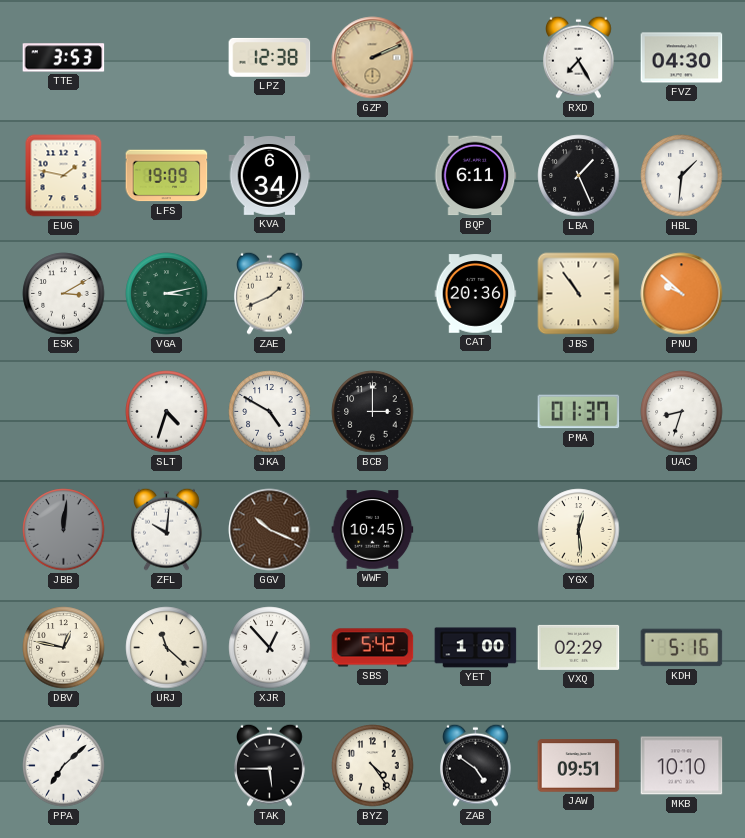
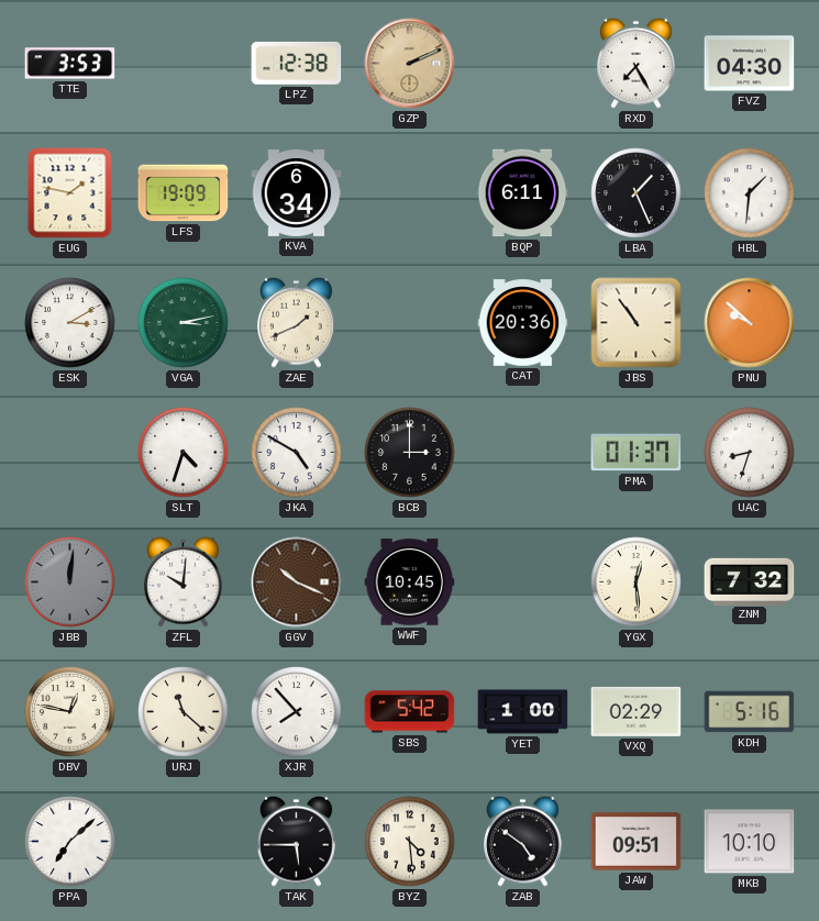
ZNM: none -> 7:32 (750, 581)
XJR: 12:53 -> 7:53 (297, 712)
BYZ: 4:24 -> 4:29 (410, 842)
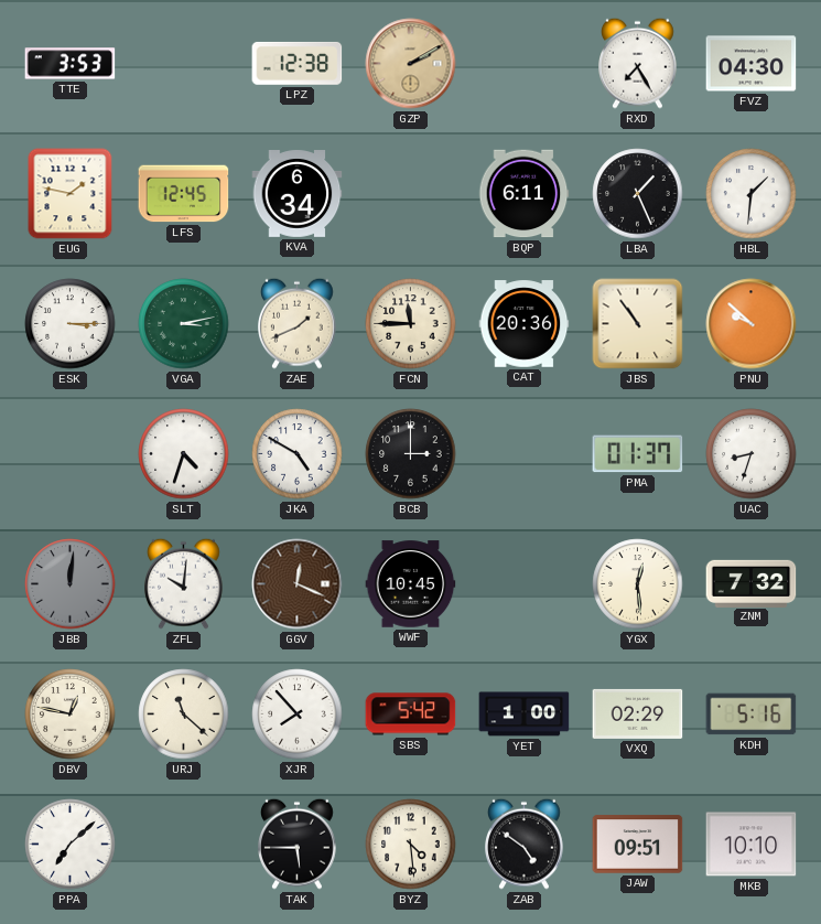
GZP: 2:11 -> 2:10 (411, 64)
LFS: 19:09 -> 12:45 (184, 194)
ESK: 3:10 -> 3:15 (71, 324)
FCN: none -> 11:45 (411, 324)
GGV: 10:19 -> 12:19 (298, 584)
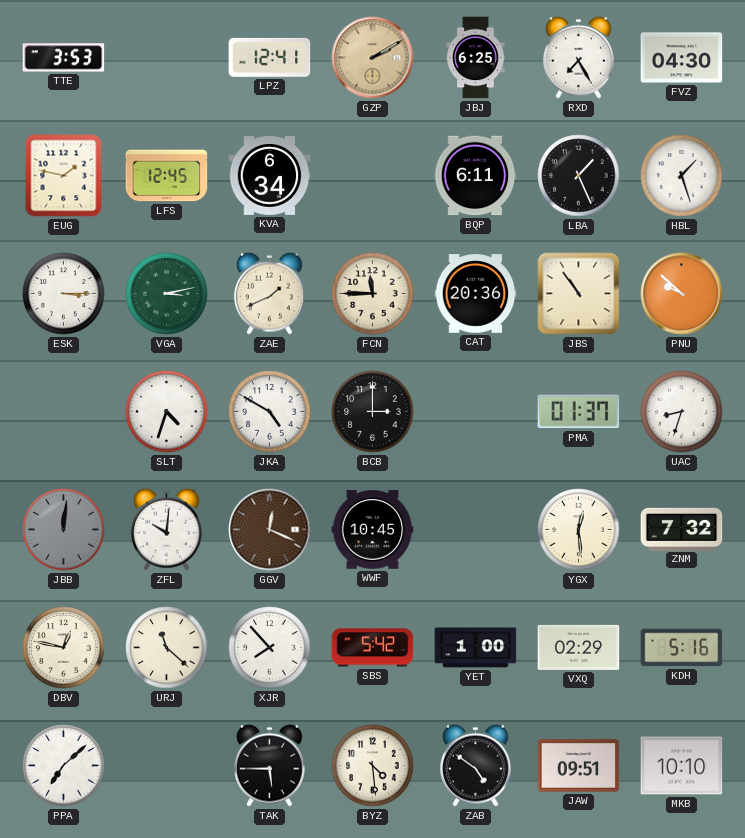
LPZ: 12:38 -> 12:41 (270, 57)
JBJ: none -> 6:25 (476, 58)
HBL: 1:31 -> 1:27 (682, 176)
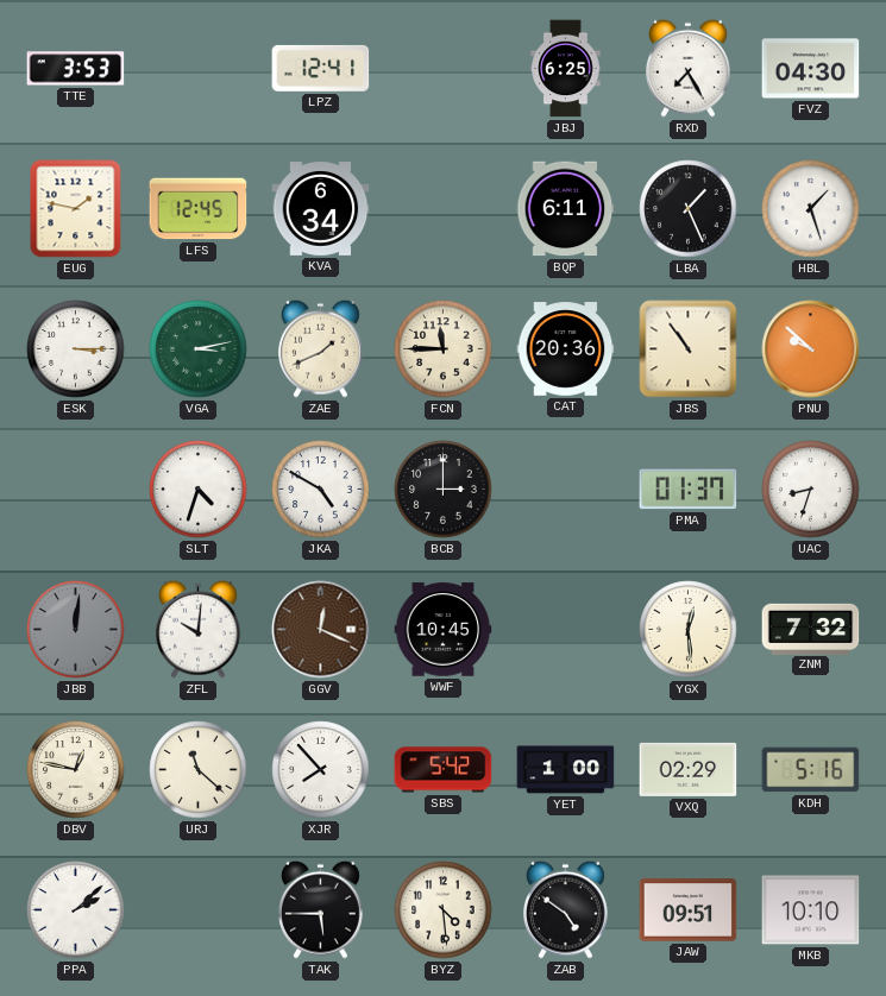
GZP: 2:10 -> none (373, 58)
PPA: 7:08 -> 2:08 (76, 910)
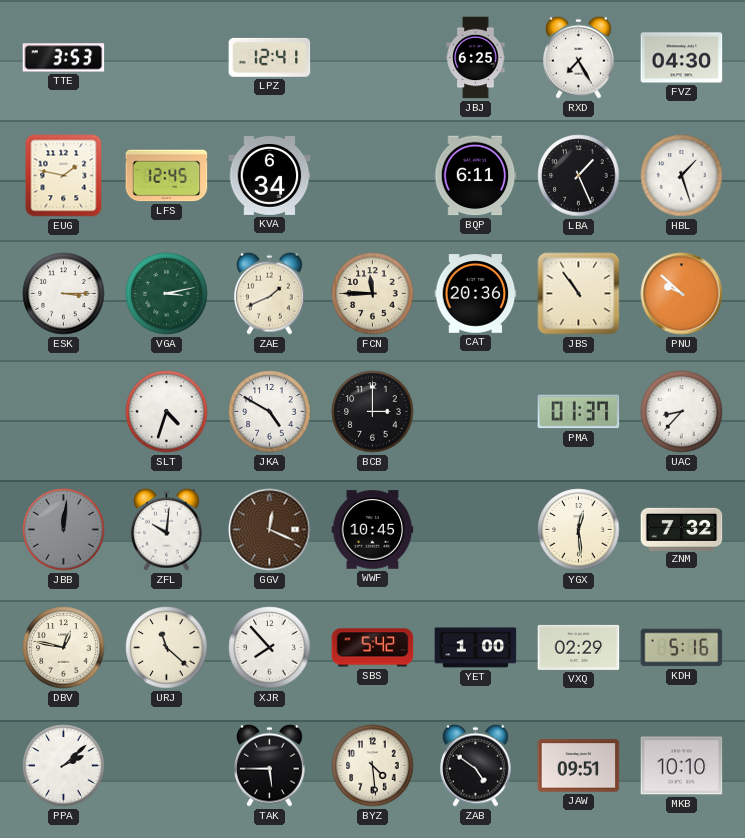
UAC: 8:33 -> 8:37 (682, 412)
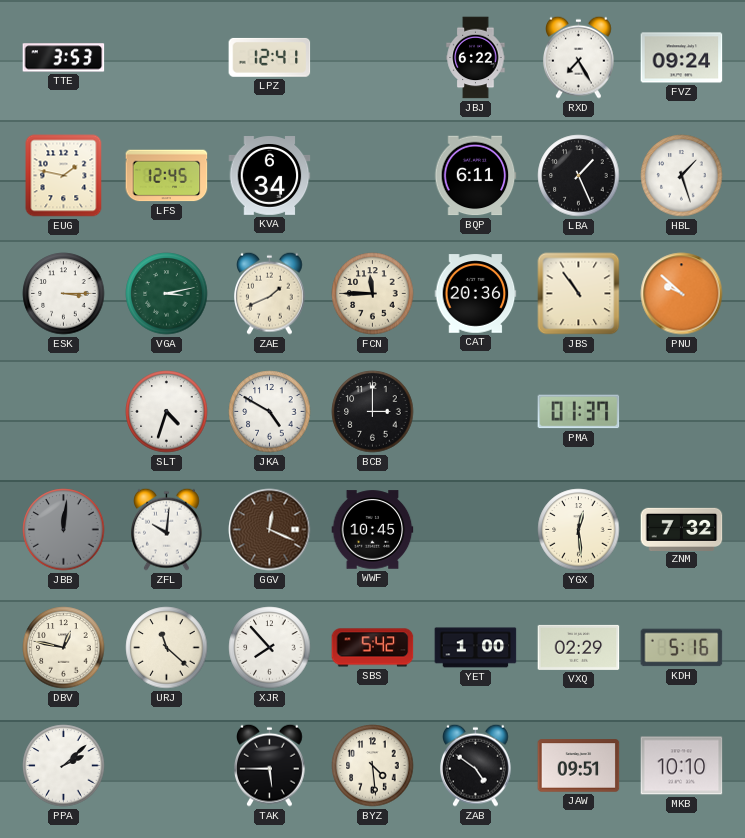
JBJ: 6:25 -> 6:22 (476, 58)
FVZ: 04:30 -> 09:24 (682, 58)
UAC: 8:37 -> none (682, 412)
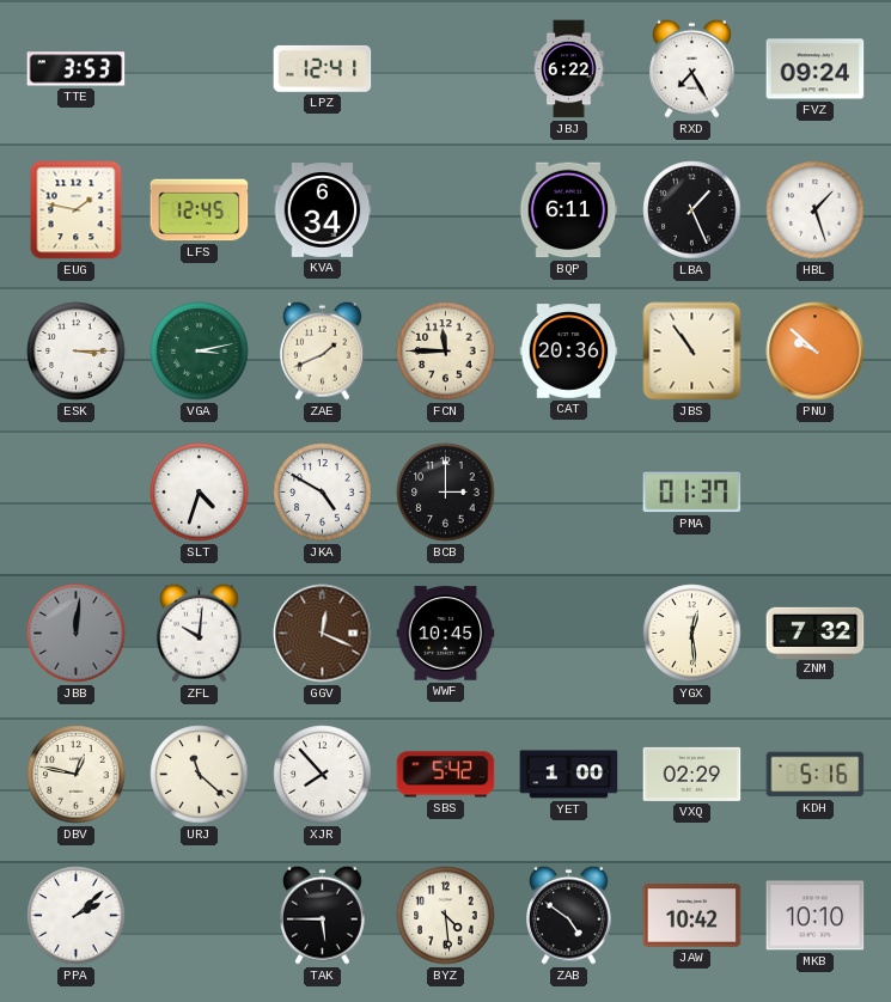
JAW: 09:51 -> 10:42 (692, 916)
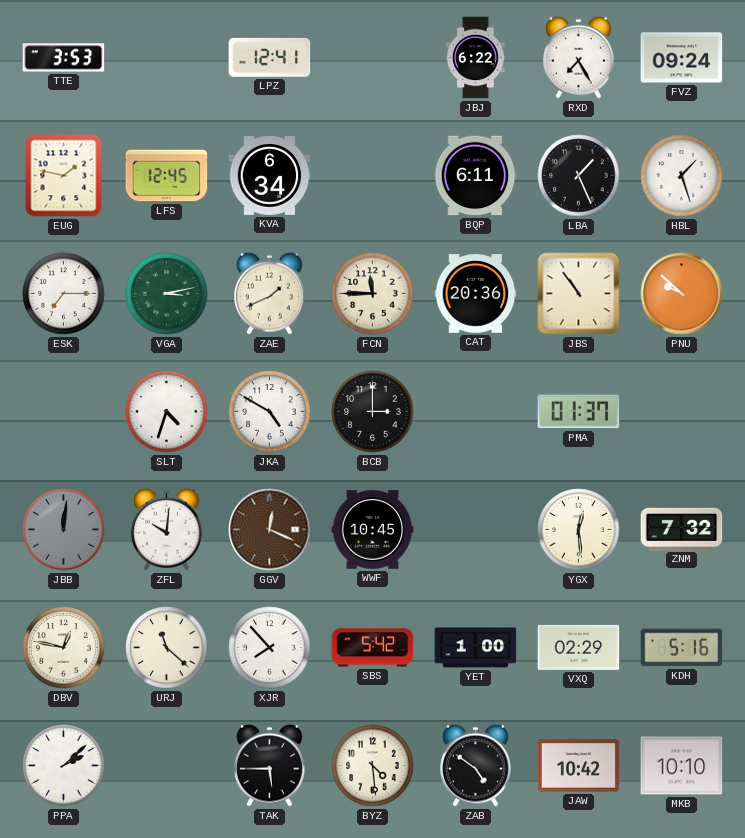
ESK: 3:15 -> 7:15 (64, 294)
